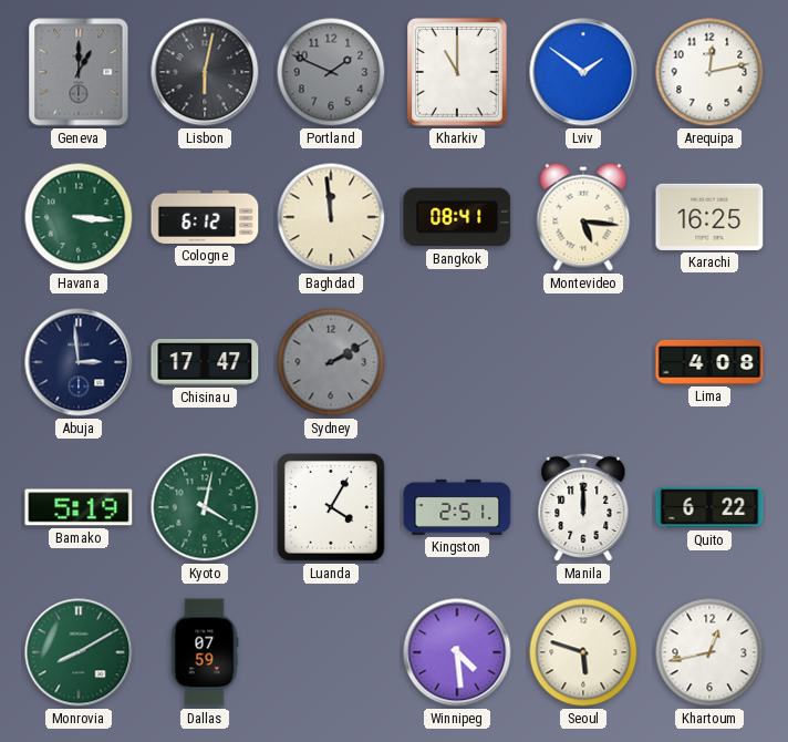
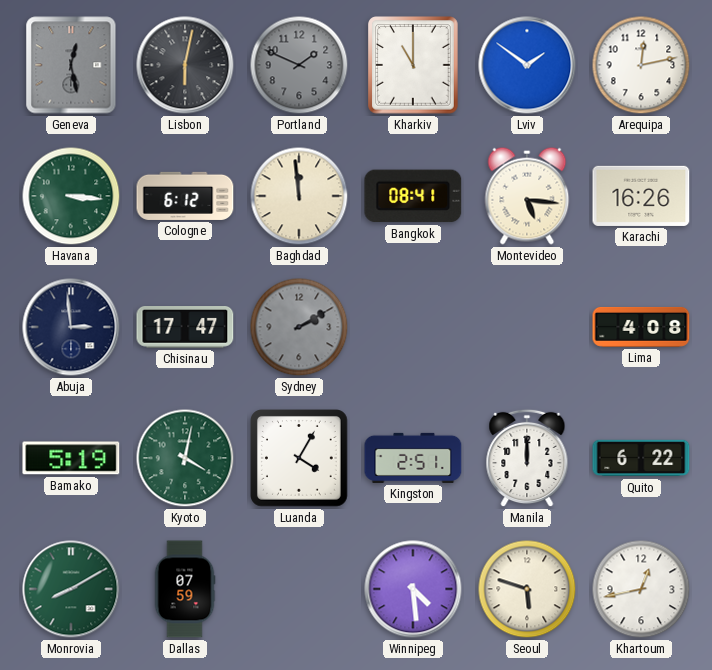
Geneva: 1:00 -> 12:28 (71, 65)
Karachi: 16:25 -> 16:26 (641, 196)
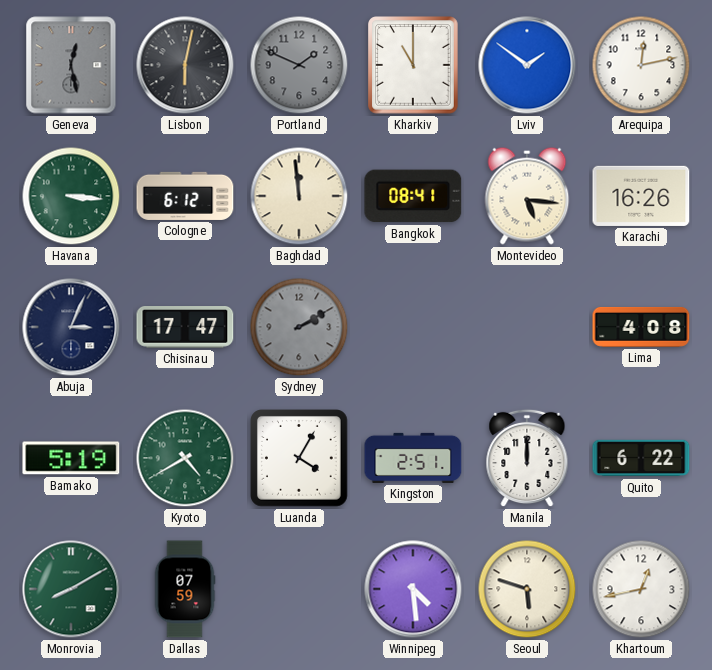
Abuja: 2:59 -> 3:04 (71, 327)
Kyoto: 4:02 -> 4:40 (185, 458)
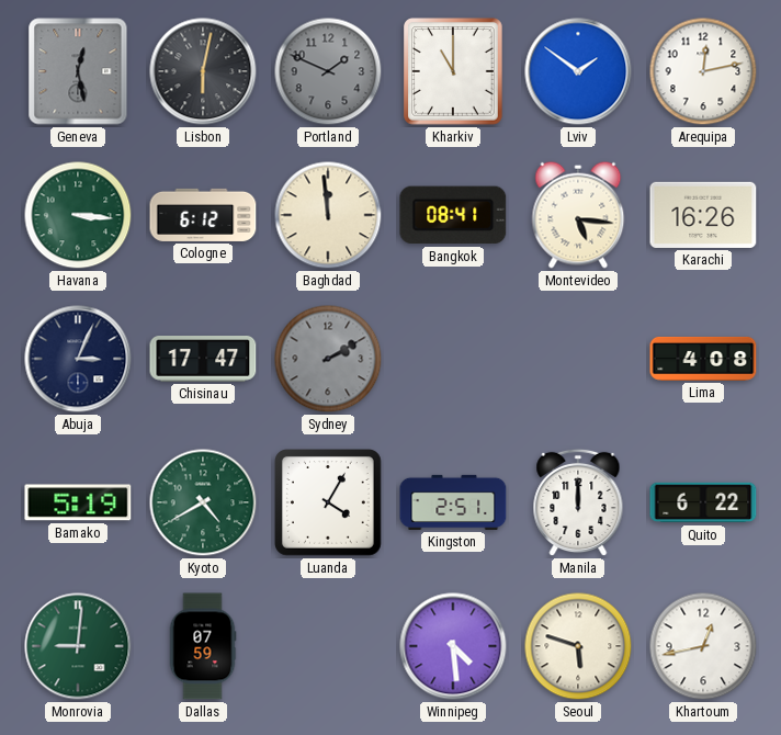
Monrovia: 8:10 -> 9:01 (78, 646)
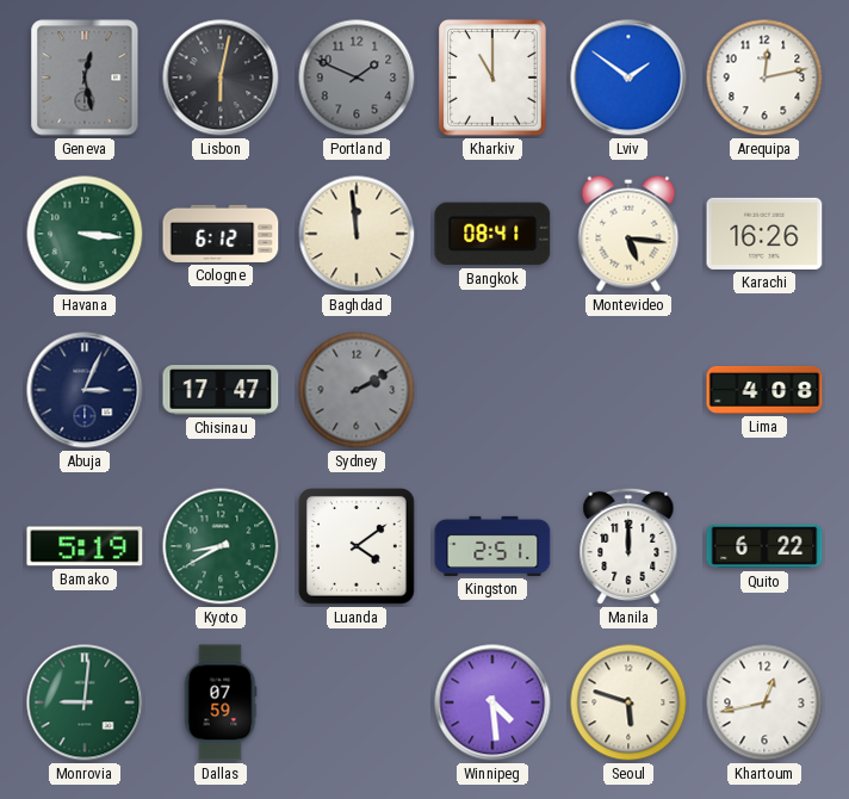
Kyoto: 4:40 -> 8:40 (221, 546)
Luanda: 4:05 -> 4:09 (358, 547)
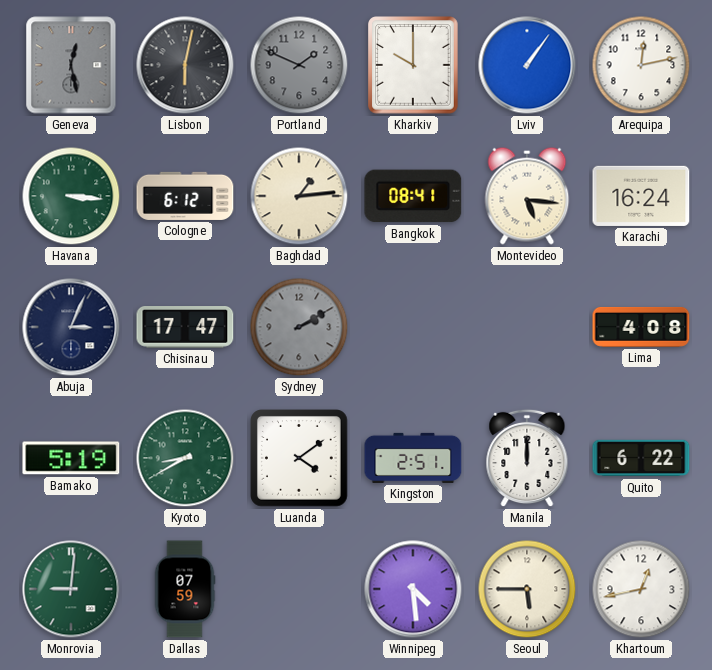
Kharkiv: 11:00 -> 10:00 (414, 65)
Lviv: 1:51 -> 1:06 (527, 65)
Baghdad: 11:59 -> 1:14 (299, 196)
Karachi: 16:26 -> 16:24 (641, 196)
Seoul: 5:48 -> 5:45 (527, 589)
